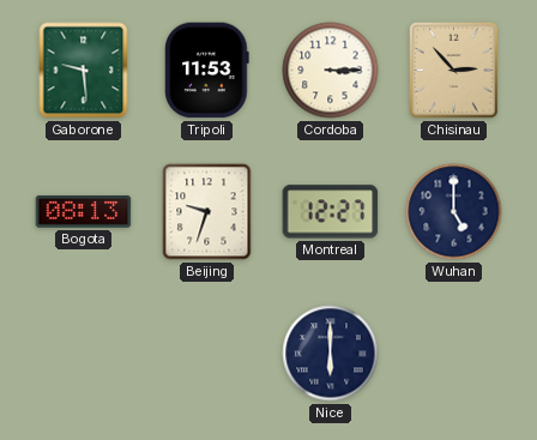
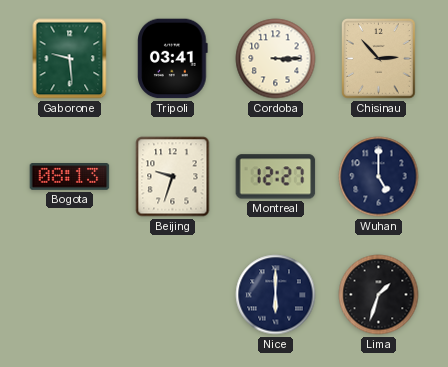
Tripoli: 11:53 -> 03:41 (173, 59)
Lima: none -> 1:33 (379, 295)
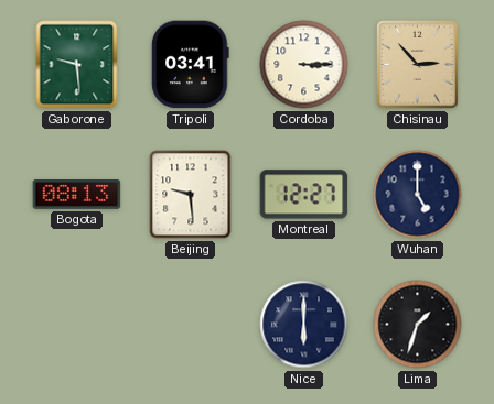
Beijing: 9:33 -> 9:29 (191, 195)
